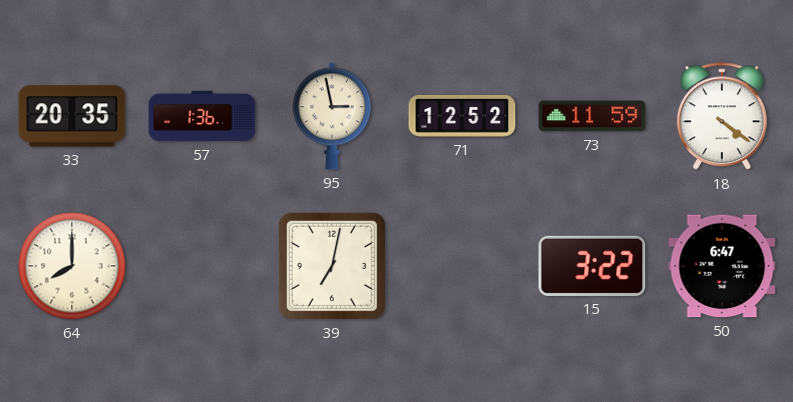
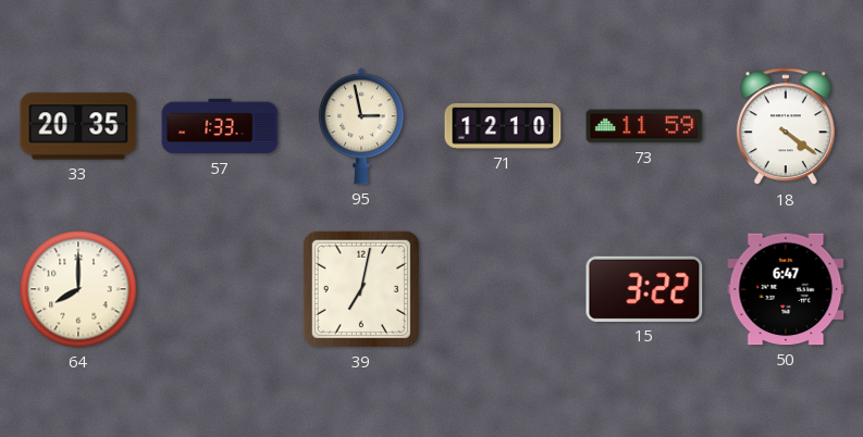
57: 1:36 -> 1:33 (220, 126)
71: 12:52 -> 12:10 (503, 126)
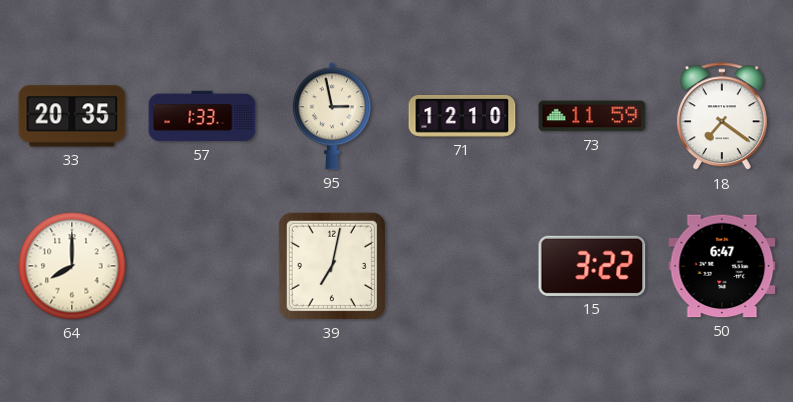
18: 4:21 -> 7:21 (722, 117)
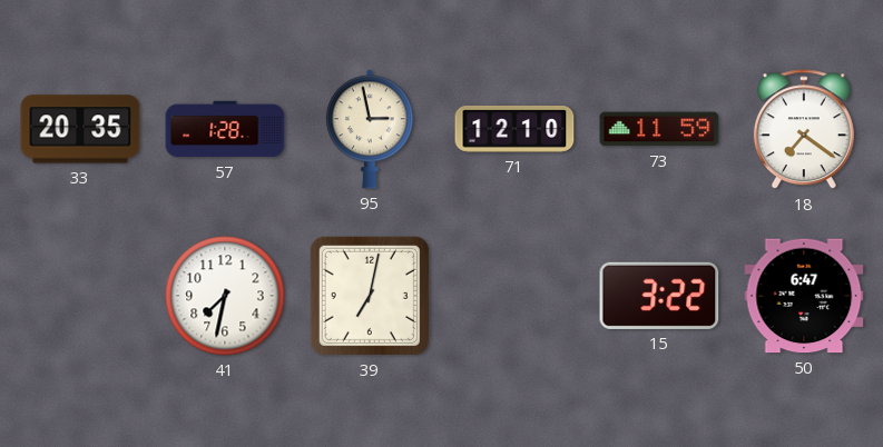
57: 1:33 -> 1:28 (225, 129)
64: 8:00 -> none (72, 266)
41: none -> 7:32 (225, 296)
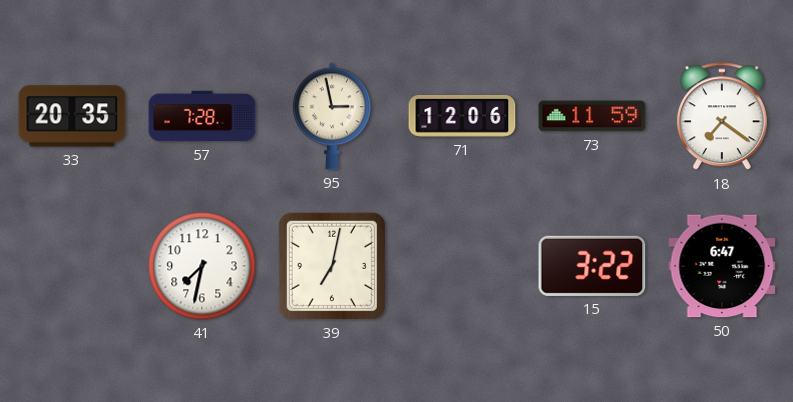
57: 1:28 -> 7:28 (202, 116)
71: 12:10 -> 12:06 (462, 116)
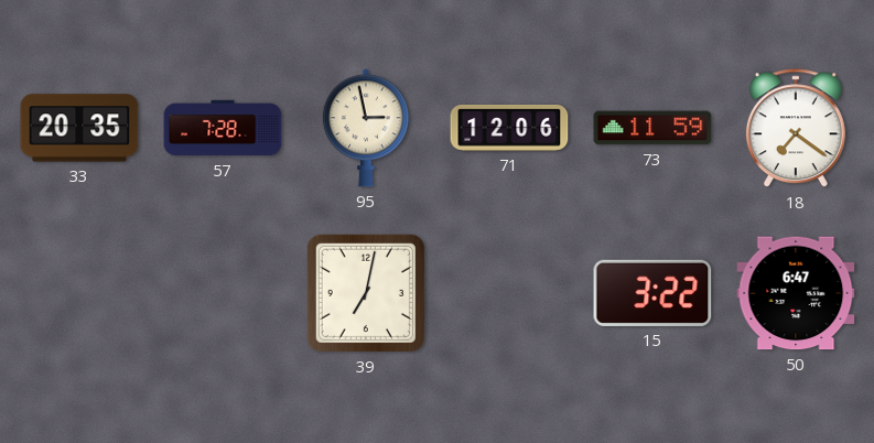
41: 7:32 -> none (202, 266)
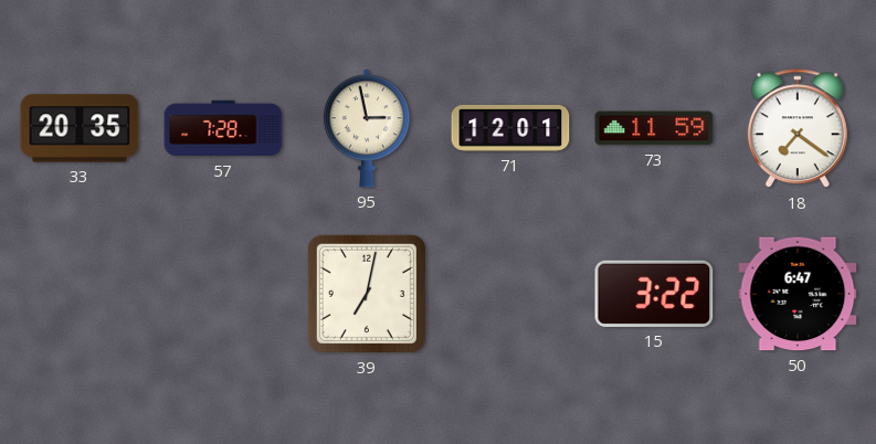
71: 12:06 -> 12:01 (510, 128)
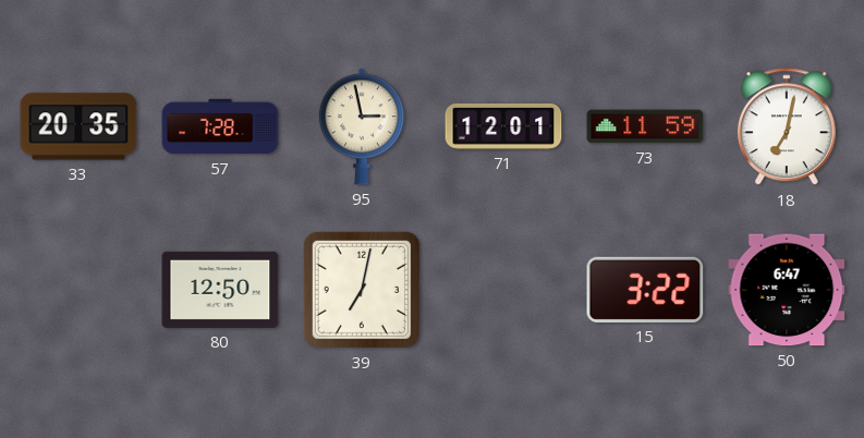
18: 7:21 -> 7:02 (787, 127)
80: none -> 12:50 (220, 290)
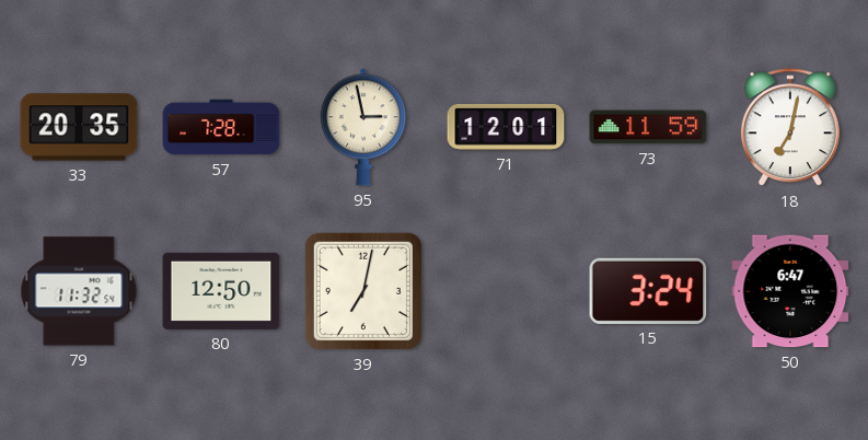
79: none -> 11:32 (79, 291)
15: 3:22 -> 3:24 (648, 291)
